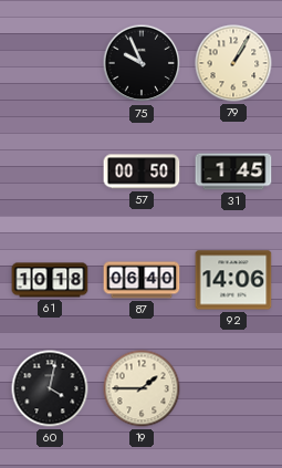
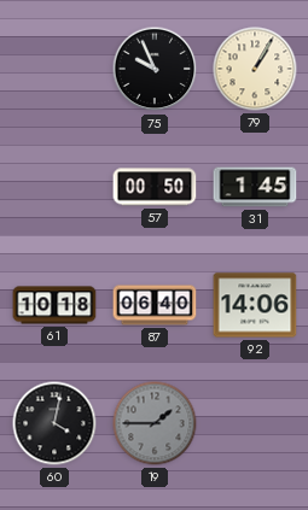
19 dial: cream -> grey (155, 423)
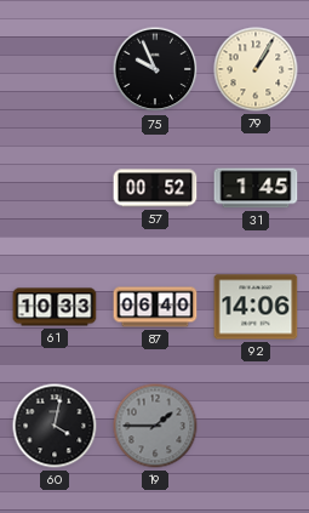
57: 00:50 -> 00:52 (155, 188)
61: 10:18 -> 10:33 (55, 307)
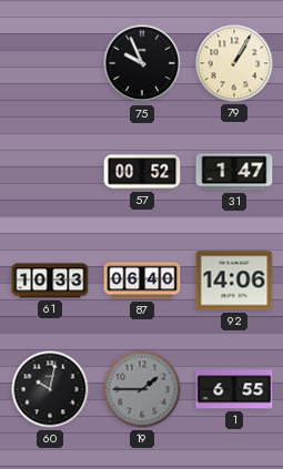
31: 1:45 -> 1:47 (234, 172)
60: 4:02 -> 10:02 (50, 389)
1: none -> 6:55 (234, 389)
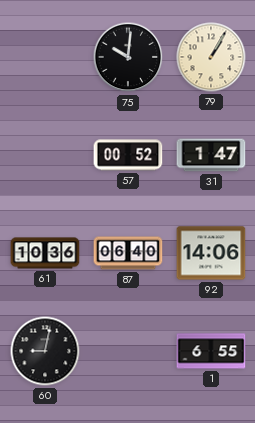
75: 9:56 -> 10:01 (128, 57)
61: 10:33 -> 10:36 (45, 253)
60: 10:02 -> 9:02 (45, 351)
19: 1:45 -> none (142, 389)
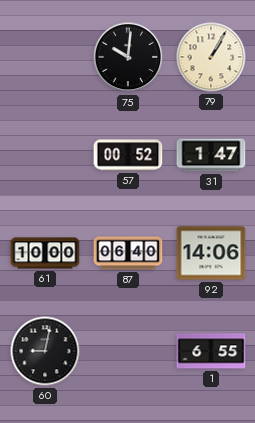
61: 10:36 -> 10:00 (45, 253)
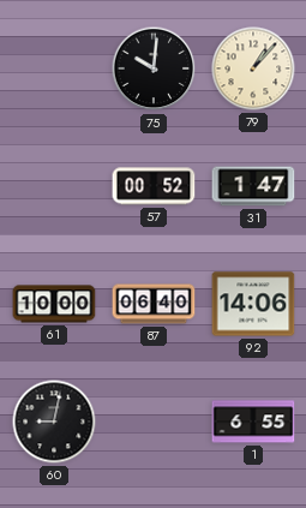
79: 1:05 -> 1:07 (253, 68)
